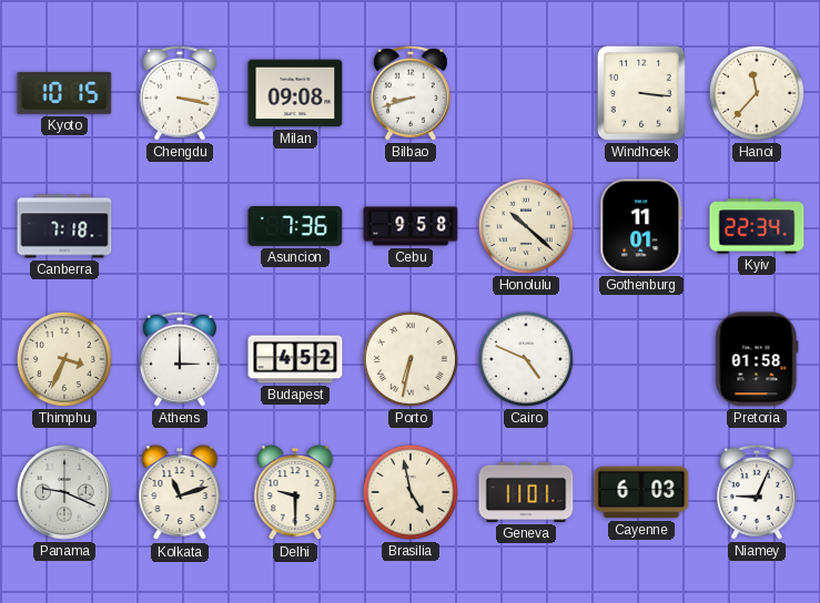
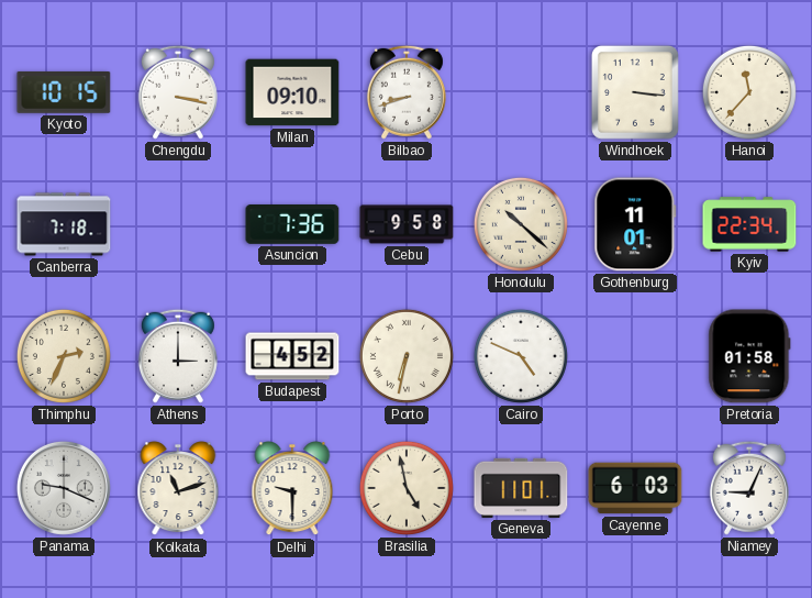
Milan: 09:08 -> 09:10 (292, 92)
Thimphu: 3:34 -> 2:34 (64, 356)
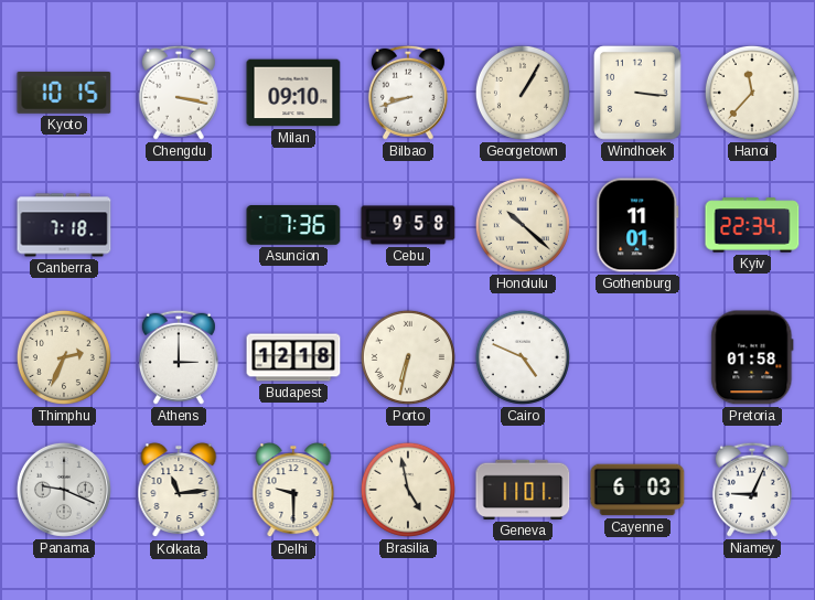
Georgetown: none -> 1:05 (523, 93)
Budapest: 4:52 -> 12:18 (293, 357)
Kolkata: 11:12 -> 11:14 (179, 491)
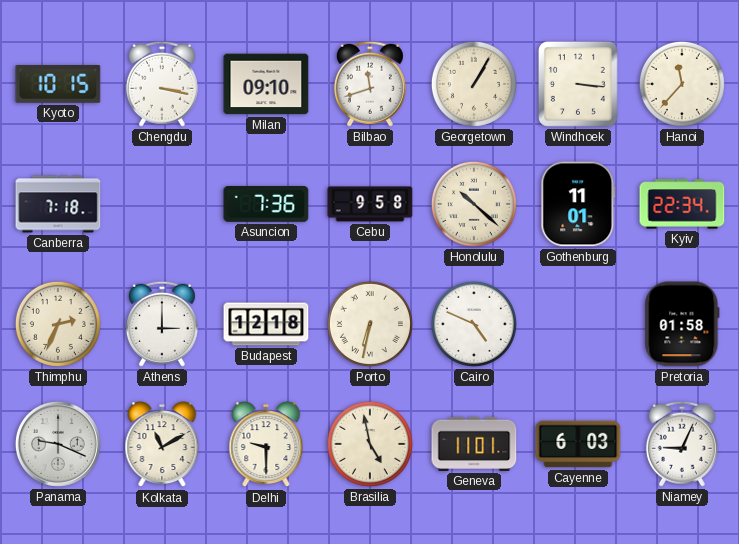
Bilbao: 8:42 -> 11:42 (370, 84)
Kolkata: 11:14 -> 11:10 (162, 445)
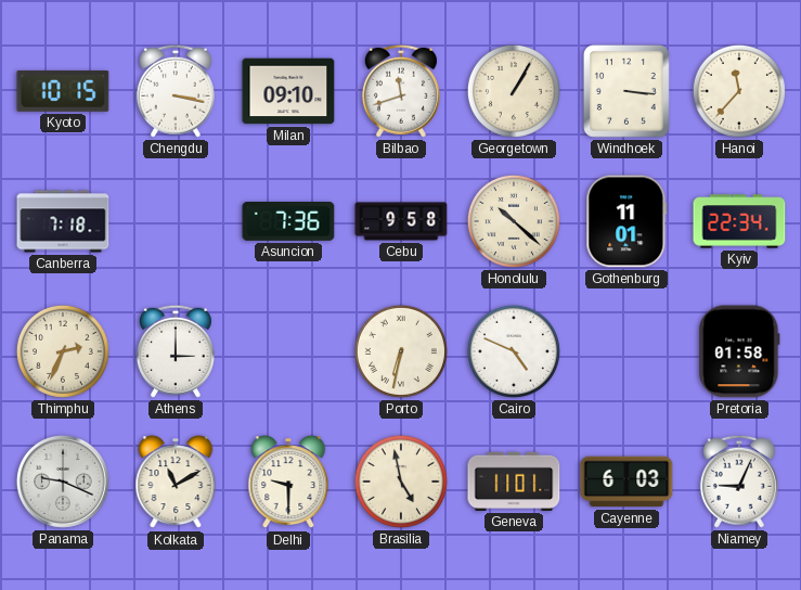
Budapest: 12:18 -> none (266, 324)
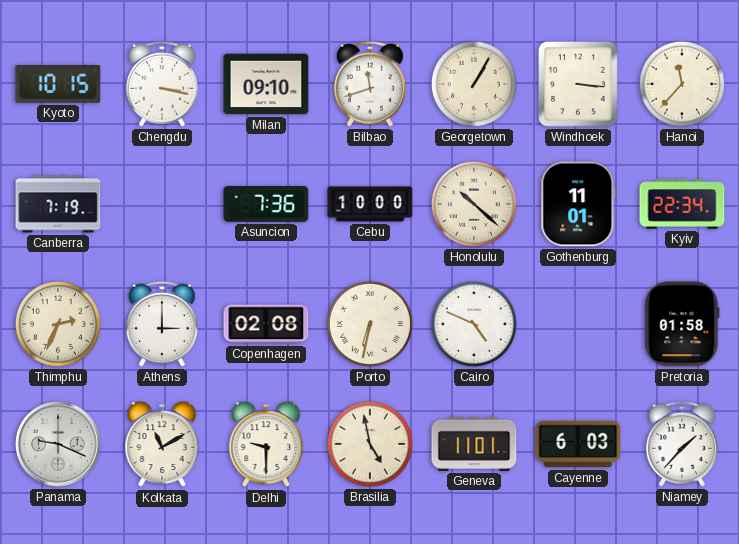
Canberra: 7:18 -> 7:19 (58, 204)
Cebu: 9:58 -> 10:00 (370, 204)
Copenhagen: none -> 02:08 (266, 324)
Niamey: 9:04 -> 1:37 (682, 444)
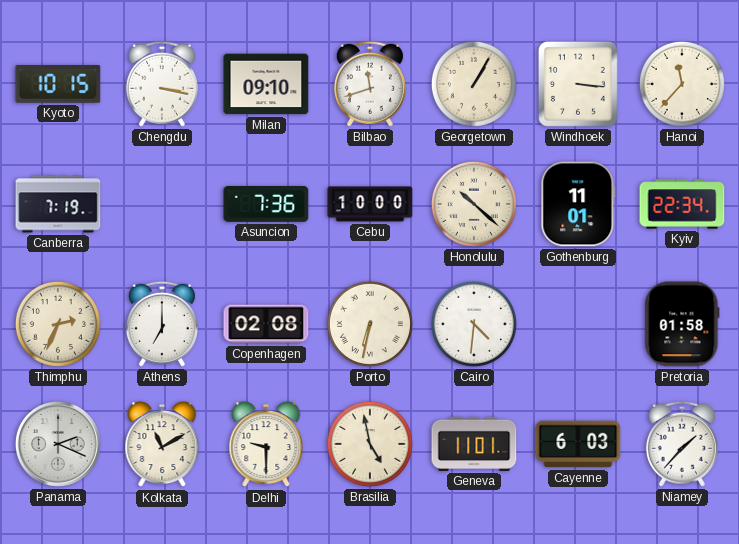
Athens: 3:00 -> 7:00 (162, 324)
Cairo: 4:49 -> 4:31 (474, 324)
Panama: 9:19 -> 2:19 (58, 444)
